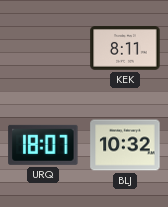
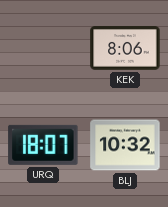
KEK: 8:11 -> 8:06 (125, 48)
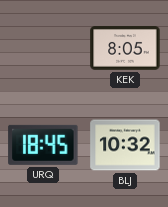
KEK: 8:06 -> 8:05 (125, 48)
URQ: 18:07 -> 18:45 (43, 145)
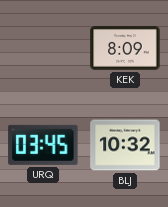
KEK: 8:05 -> 8:09 (125, 48)
URQ: 18:45 -> 03:45 (43, 145)
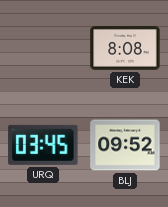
KEK: 8:09 -> 8:08 (125, 48)
BLJ: 10:32 -> 09:52 (125, 145)
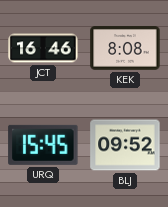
JCT: none -> 16:46 (43, 48)
URQ: 03:45 -> 15:45 (43, 145)
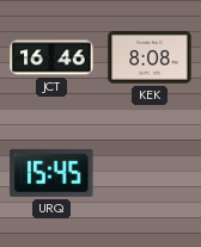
BLJ: 09:52 -> none (125, 145)
